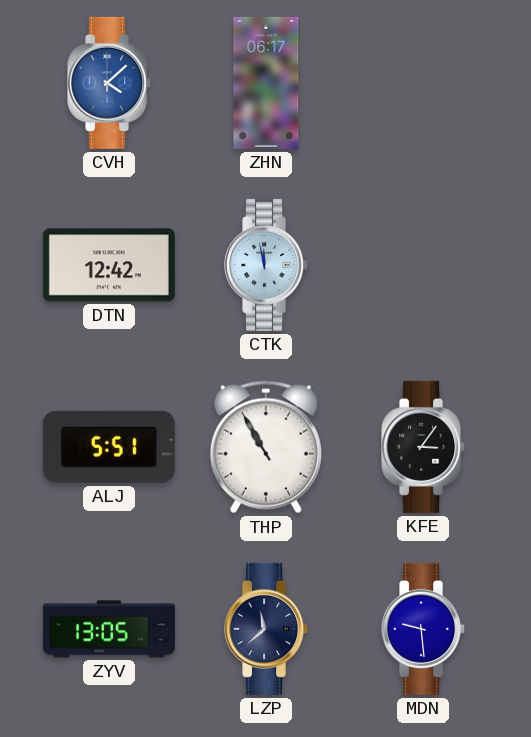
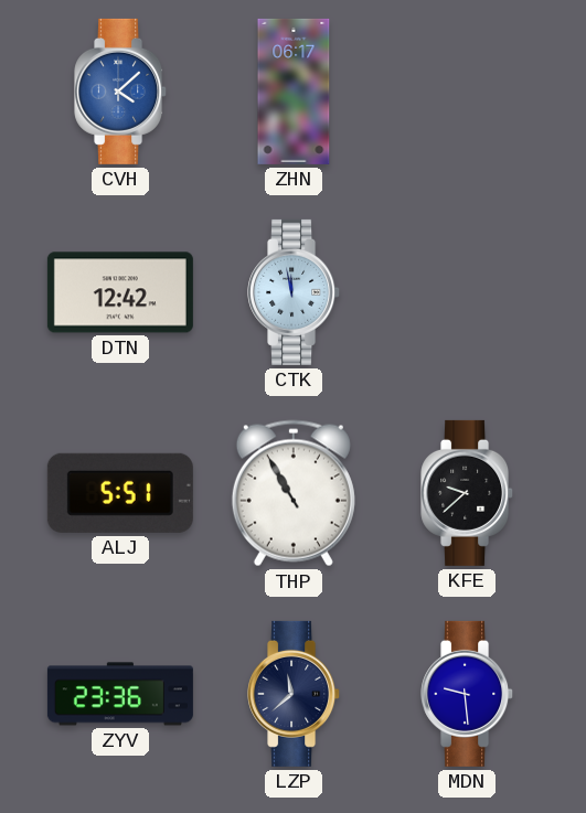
KFE: 3:06 -> 9:38 (468, 493)
ZYV: 13:05 -> 23:36 (120, 694)
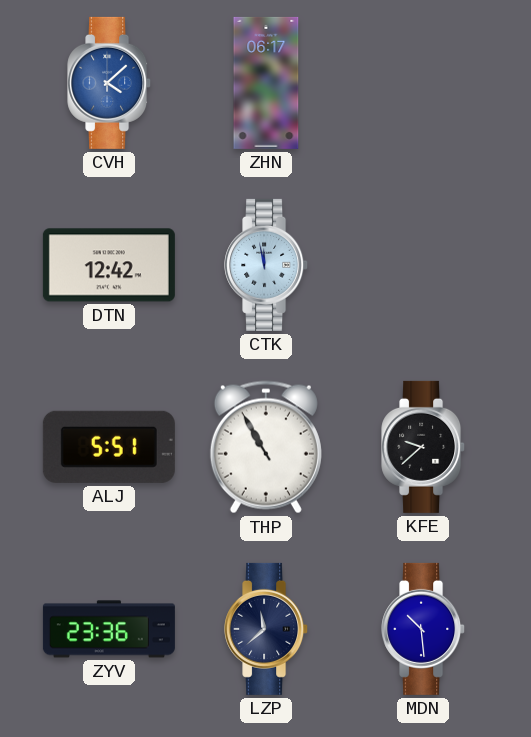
MDN: 9:29 -> 10:29 (424, 629)
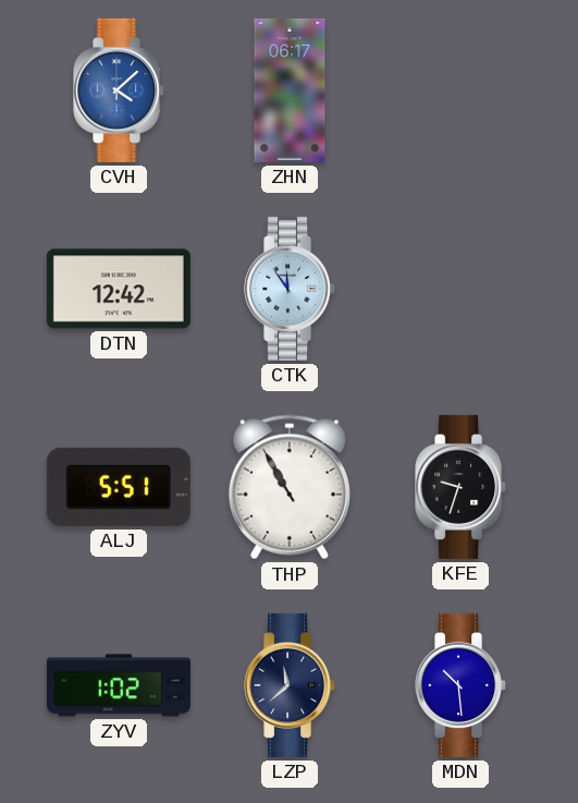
CTK: 11:58 -> 11:54 (291, 289)
KFE: 9:38 -> 9:33 (462, 487)
ZYV: 23:36 -> 1:02 (119, 685)
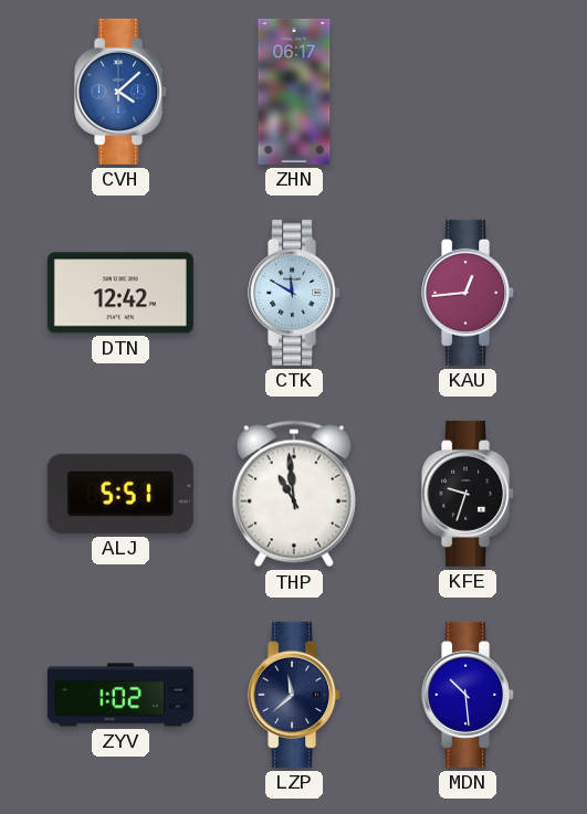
CTK: 11:54 -> 11:50 (295, 293)
KAU: none -> 12:44 (469, 293)
THP: 10:55 -> 10:59 (294, 494)
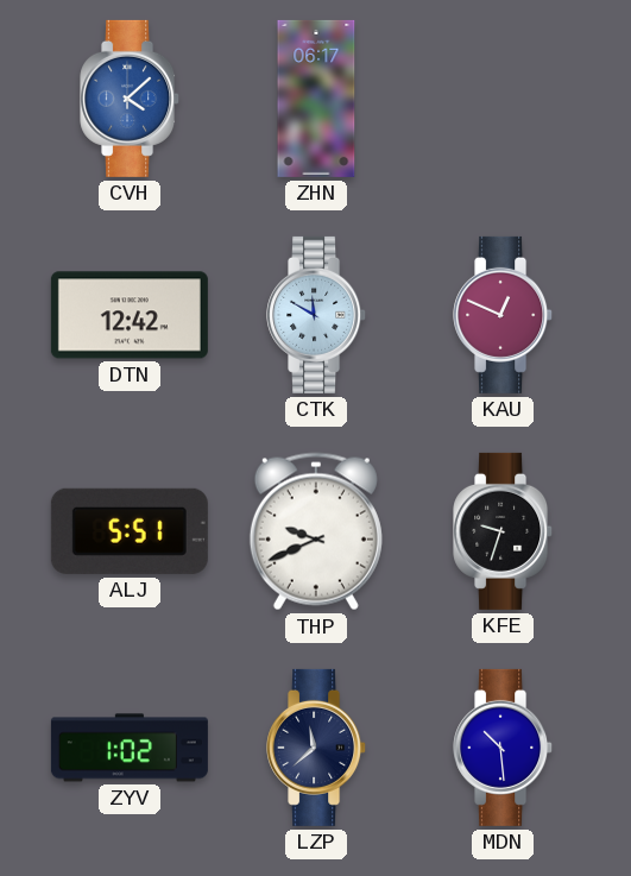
KAU: 12:44 -> 12:49 (504, 315)
THP: 10:59 -> 9:41 (316, 531)
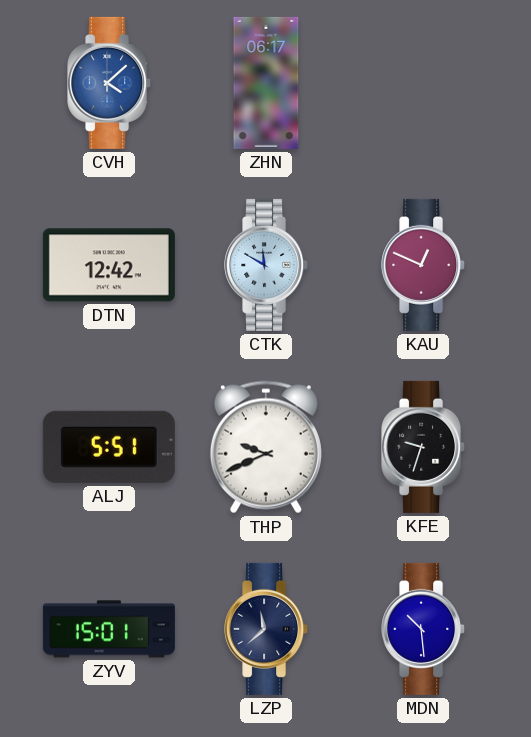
ZYV: 1:02 -> 15:01 (109, 629)
